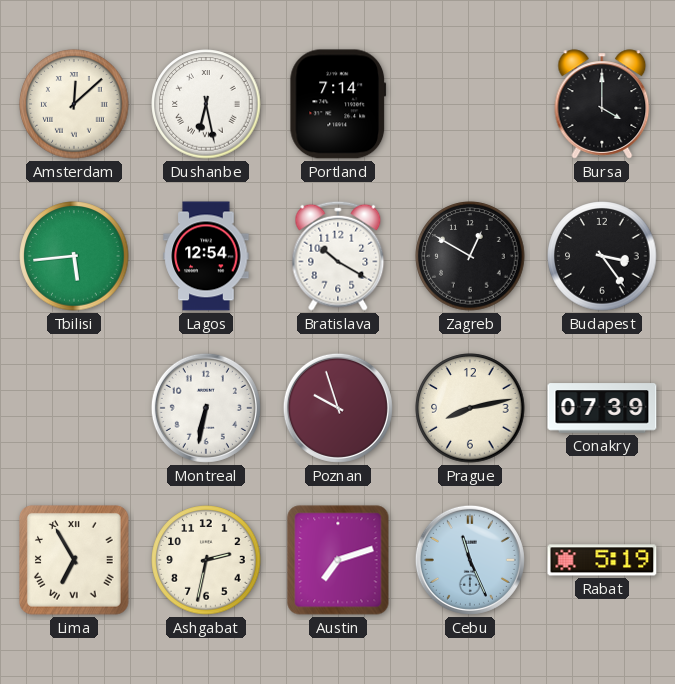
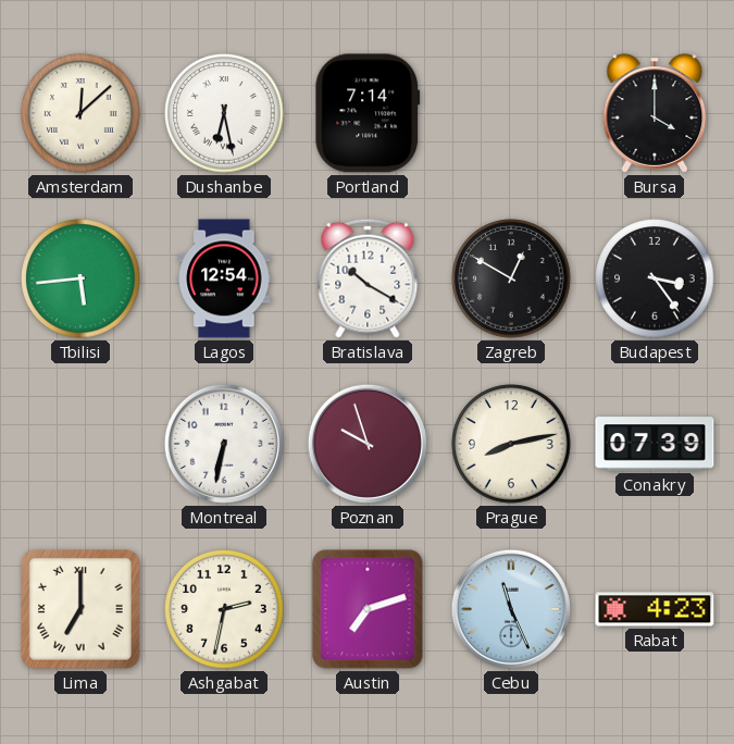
Lima: 6:55 -> 7:00 (82, 610)
Rabat: 5:19 -> 4:23 (655, 609)
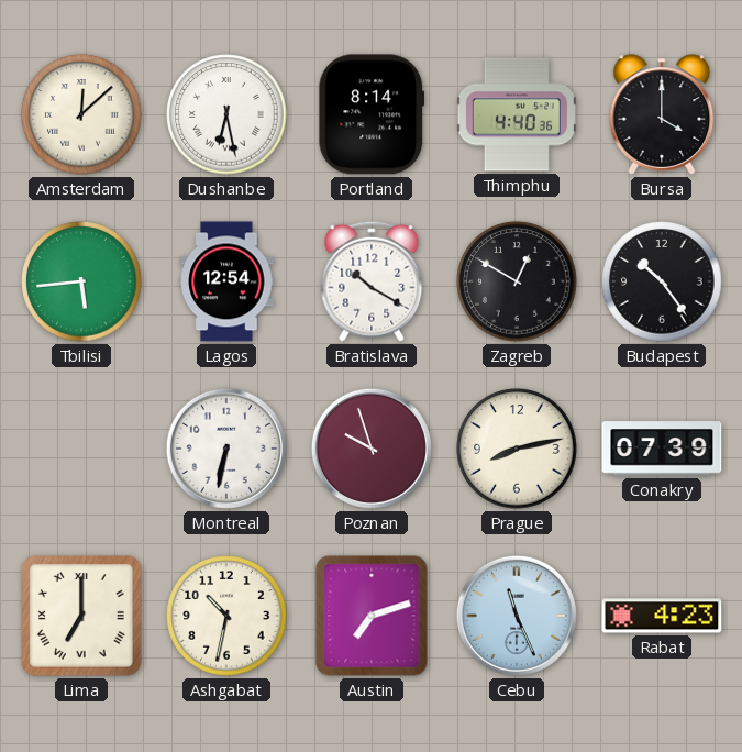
Portland: 7:14 -> 8:14 (372, 114)
Thimphu: none -> 4:40 (517, 114)
Budapest: 3:24 -> 10:24 (662, 281)
Ashgabat: 2:32 -> 10:32 (226, 616)
